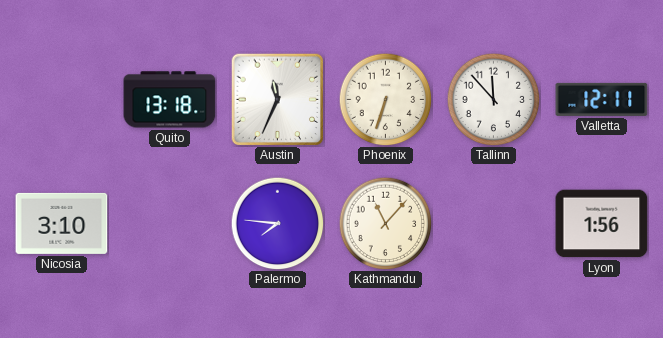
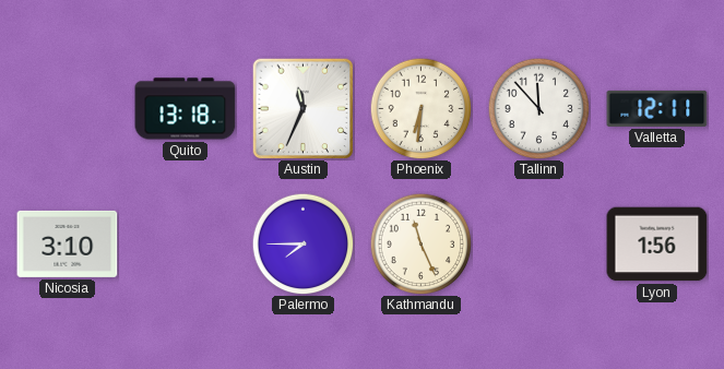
Phoenix: 6:33 -> 6:31 (420, 108)
Palermo: 7:46 -> 7:45 (302, 243)
Kathmandu: 11:07 -> 11:26 (420, 243)
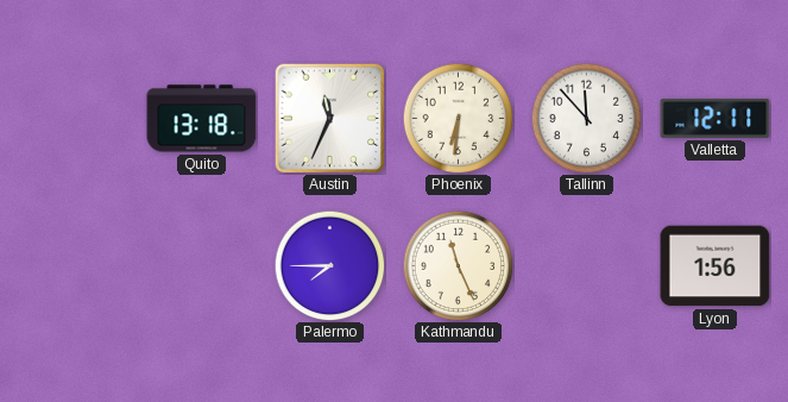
Nicosia: 3:10 -> none (68, 243)
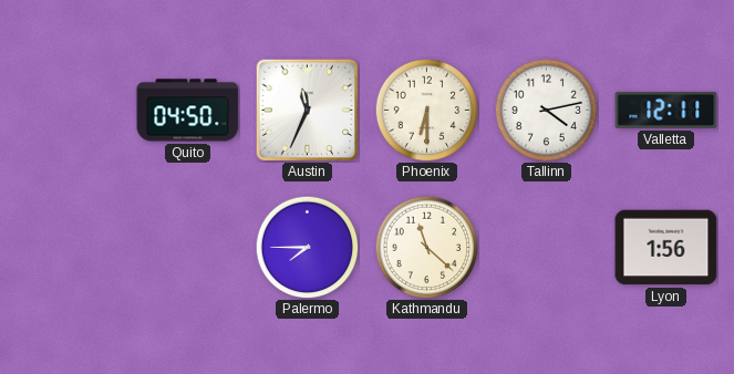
Quito: 13:18 -> 04:50 (188, 111)
Phoenix: 6:31 -> 6:30 (426, 110)
Tallinn: 11:53 -> 4:13 (546, 110)
Kathmandu: 11:26 -> 11:22 (426, 247)
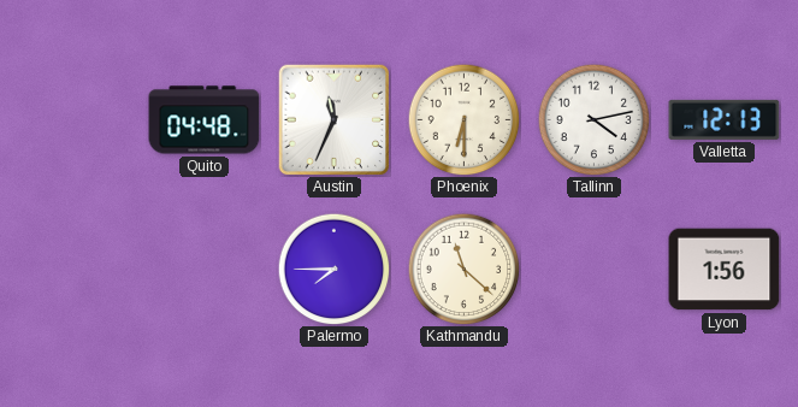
Quito: 04:50 -> 04:48 (205, 120)
Valletta: 12:11 -> 12:13 (725, 119)
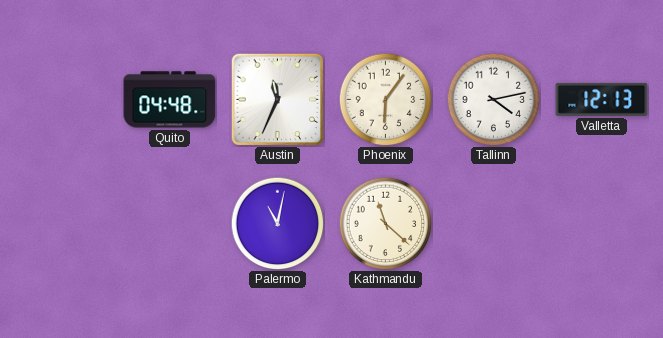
Phoenix: 6:30 -> 6:06 (385, 99)
Palermo: 7:45 -> 11:02 (277, 223)
Lyon: 1:56 -> none (725, 270)
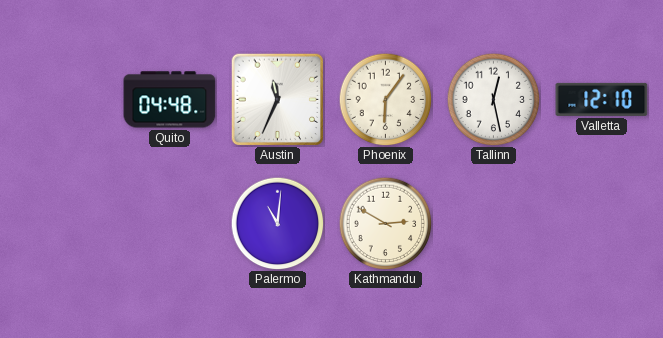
Tallinn: 4:13 -> 12:28 (493, 99)
Valletta: 12:13 -> 12:10 (602, 99)
Palermo: 11:02 -> 11:01 (277, 223)
Kathmandu: 11:22 -> 2:50 (385, 223)
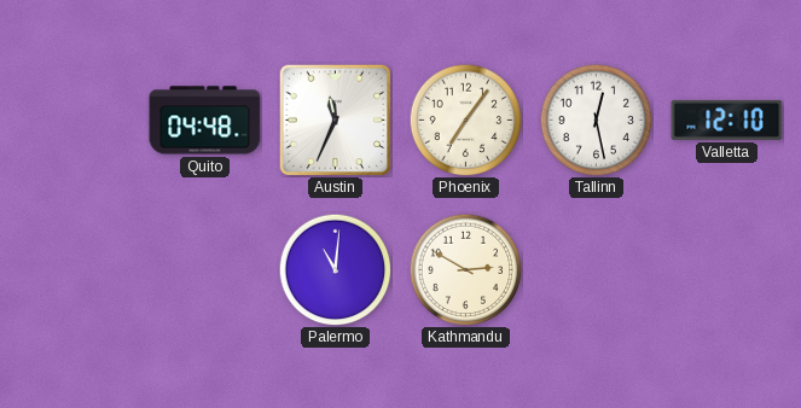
Phoenix: 6:06 -> 7:06 (465, 120)
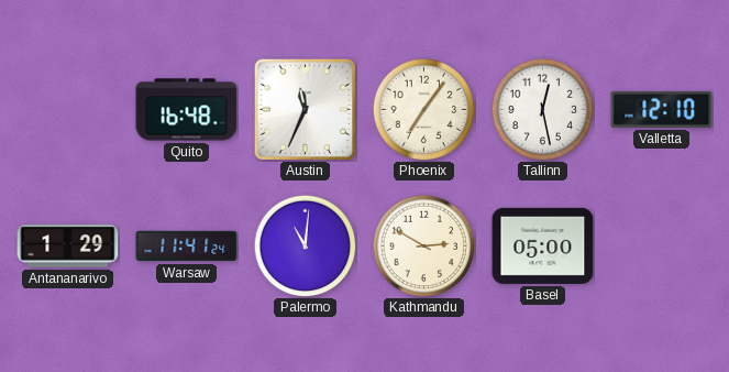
Quito: 04:48 -> 16:48 (187, 110)
Antananarivo: none -> 1:29 (68, 247)
Warsaw: none -> 11:41 (187, 247)
Basel: none -> 05:00 (543, 245)
